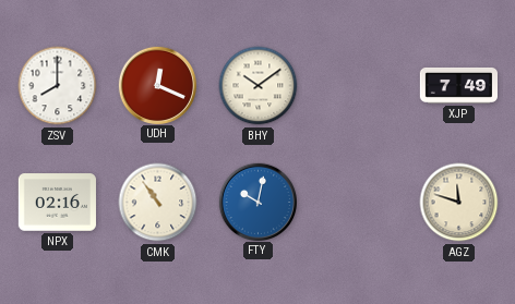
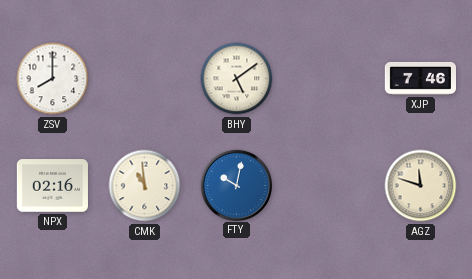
UDH: 12:19 -> none (157, 85)
BHY: 10:09 -> 5:09 (237, 79)
XJP: 7:49 -> 7:46 (420, 78)
CMK: 10:54 -> 10:59 (145, 186)
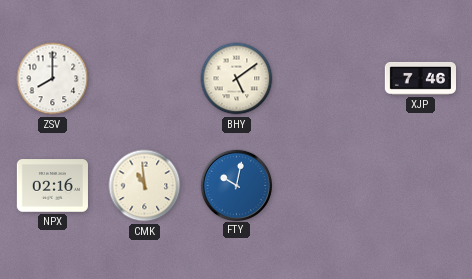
AGZ: 11:48 -> none (421, 186)
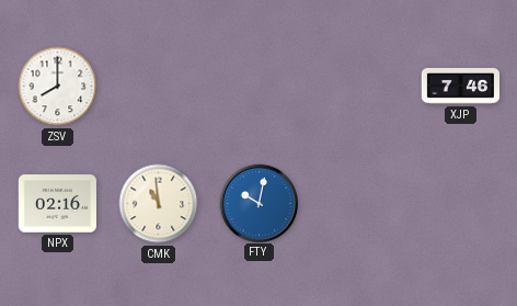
BHY: 5:09 -> none (237, 79)
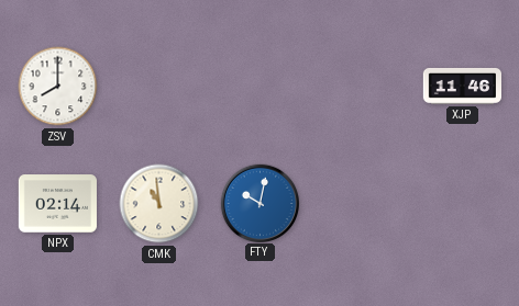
XJP: 7:46 -> 11:46 (462, 86)
NPX: 02:16 -> 02:14 (57, 204)
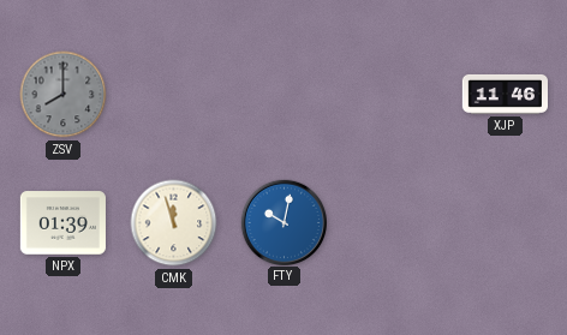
ZSV dial: white -> grey (64, 95)
NPX: 02:14 -> 01:39 (62, 223)
CMK: 10:59 -> 11:57 (174, 223)
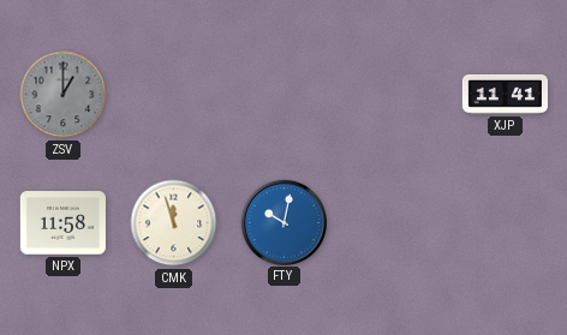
ZSV: 8:00 -> 1:00 (64, 95)
XJP: 11:46 -> 11:41 (505, 94)
NPX: 01:39 -> 11:58 (62, 223)
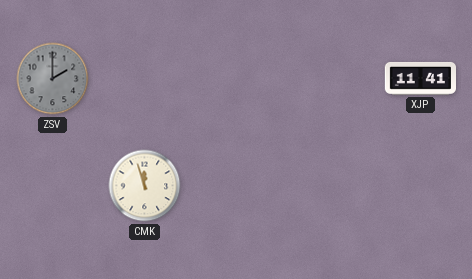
ZSV: 1:00 -> 2:00 (53, 79)
NPX: 11:58 -> none (62, 223)
FTY: 10:02 -> none (283, 222)
